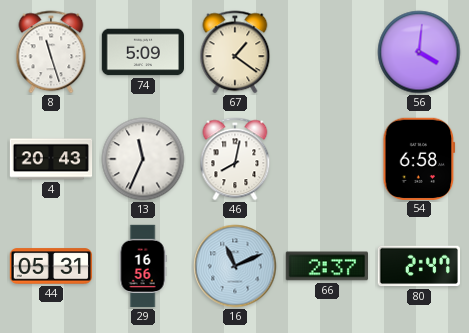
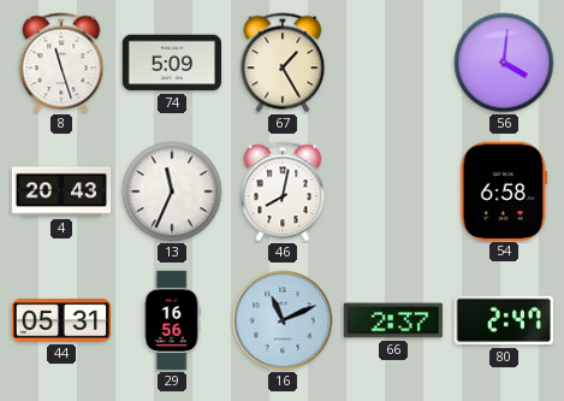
67: 1:21 -> 1:25 (283, 63)
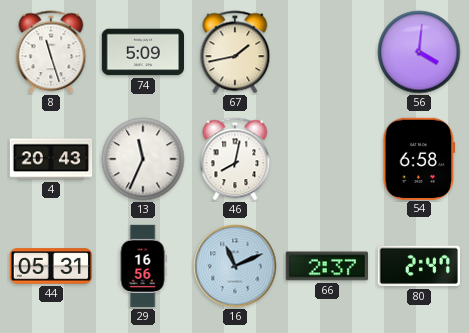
67: 1:25 -> 1:43 (235, 52)
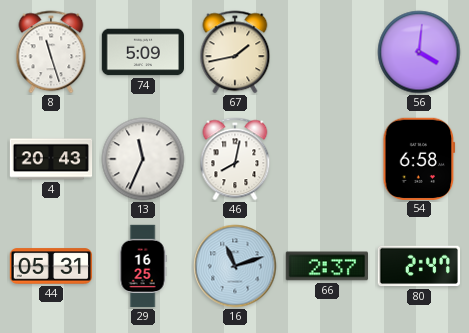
29: 16:56 -> 16:25 (143, 266)
16: 11:11 -> 11:12 (235, 266)
